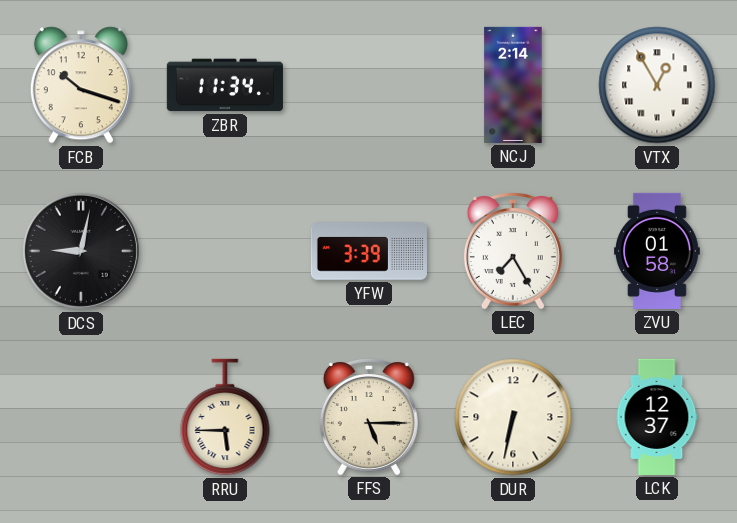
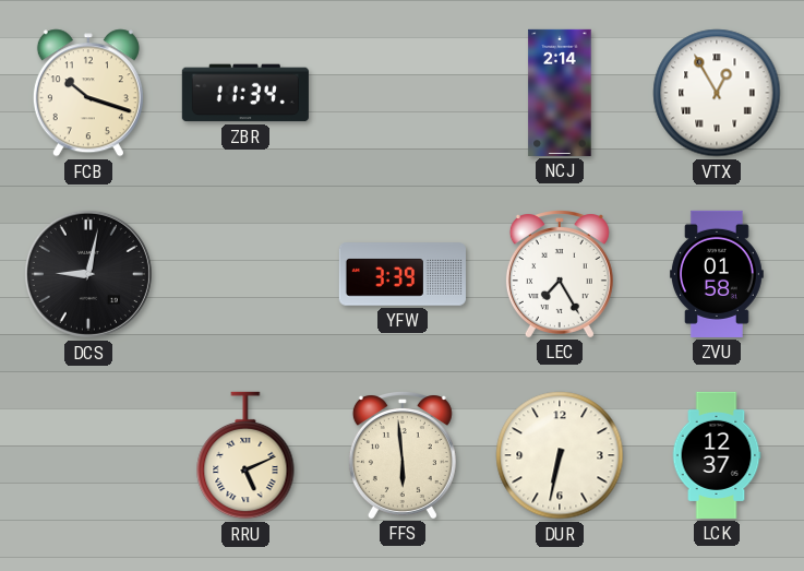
RRU: 5:45 -> 5:11 (245, 455)
FFS: 5:15 -> 5:59 (403, 455)
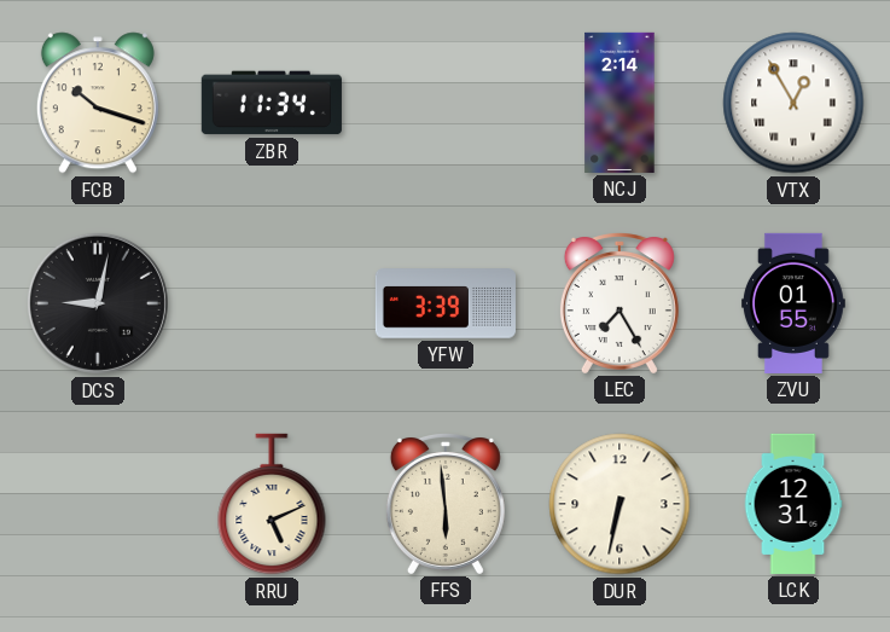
ZVU: 01:58 -> 01:55 (793, 303)
LCK: 12:37 -> 12:31 (793, 504)
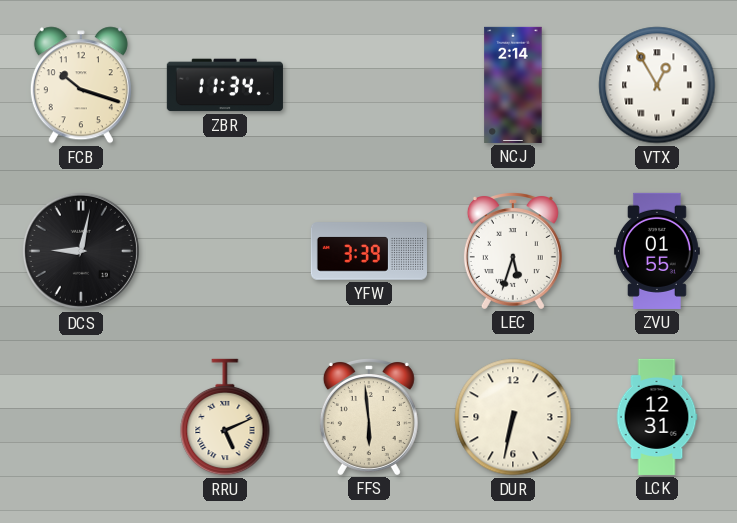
LEC: 7:25 -> 5:33 (513, 251)
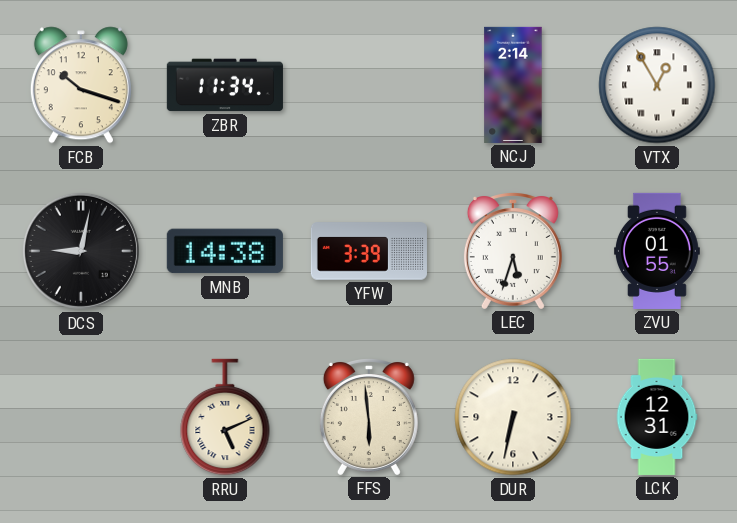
MNB: none -> 14:38 (225, 251)
